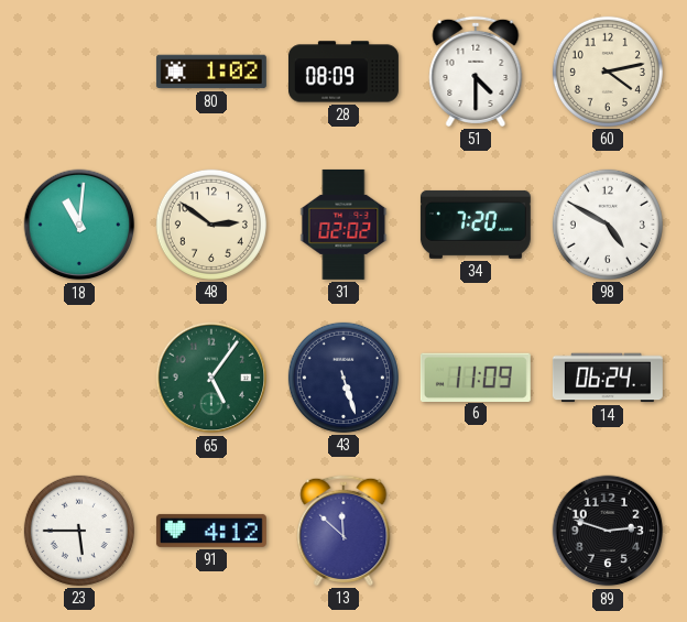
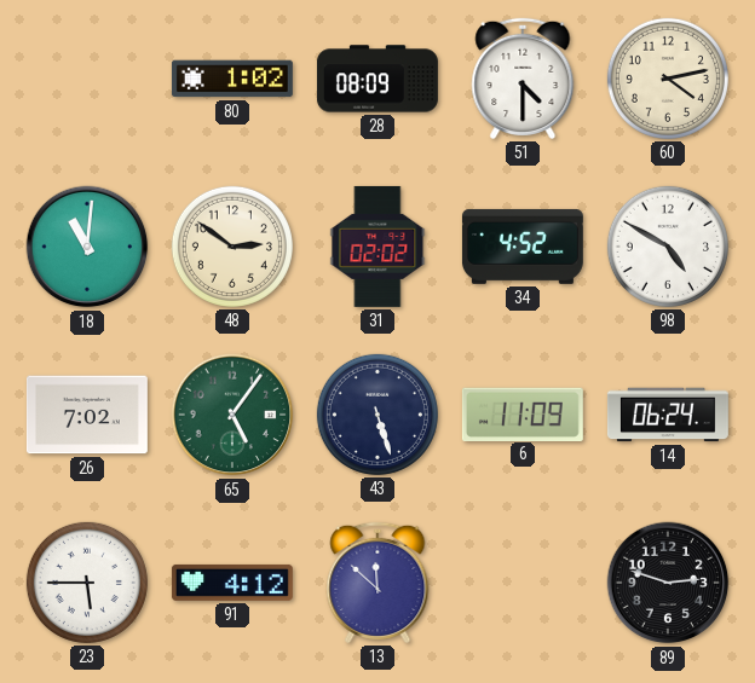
34: 7:20 -> 4:52 (523, 247)
26: none -> 7:02 (87, 415)
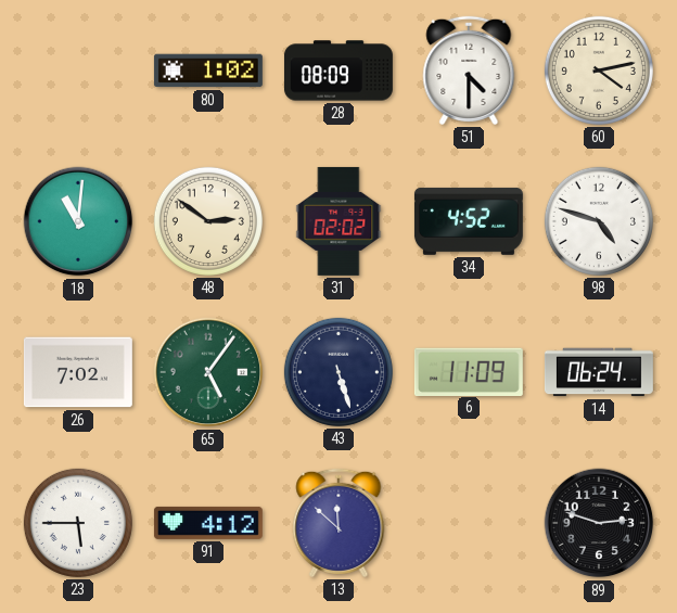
98: 4:50 -> 4:48 (599, 221)
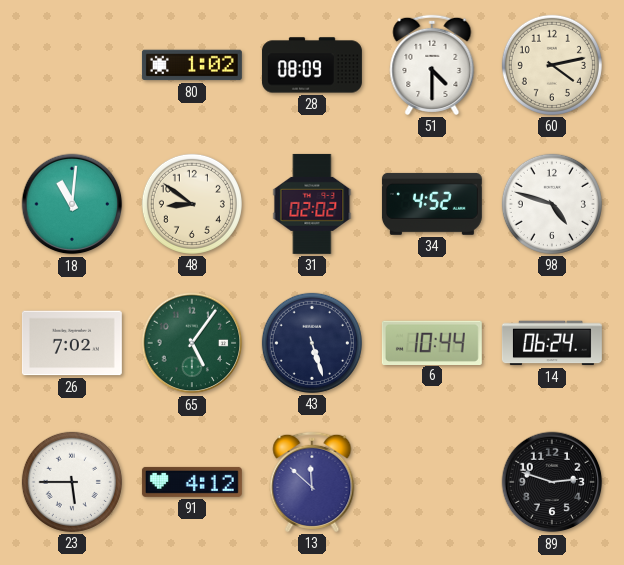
48: 2:51 -> 8:51 (192, 204)
6: 11:09 -> 10:44 (432, 342)
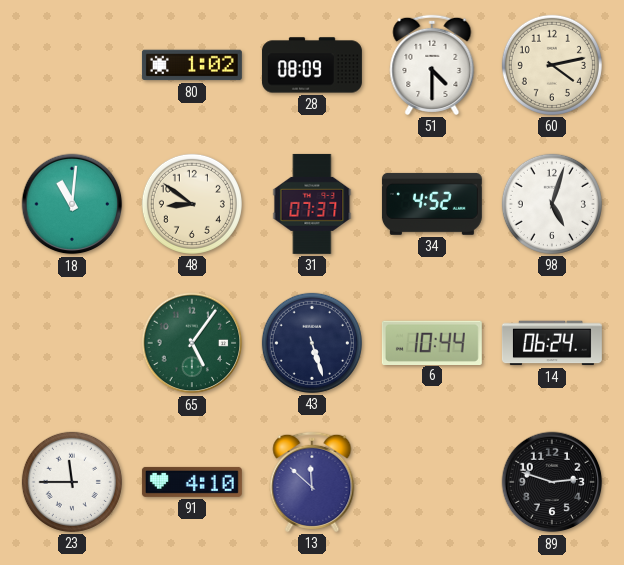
31: 02:02 -> 07:37 (312, 204)
98: 4:48 -> 5:03 (552, 204)
26: 7:02 -> none (72, 343)
23: 5:45 -> 11:45 (72, 482)
91: 4:12 -> 4:10 (192, 482)
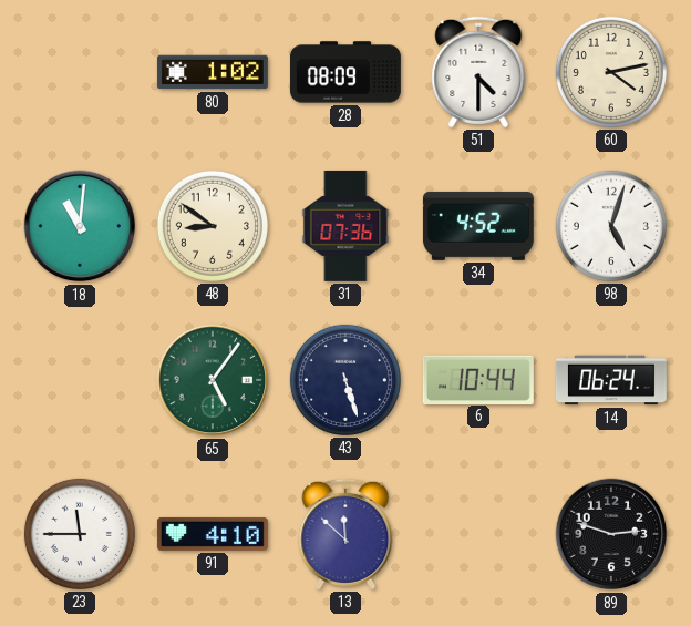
31: 07:37 -> 07:36 (345, 226)
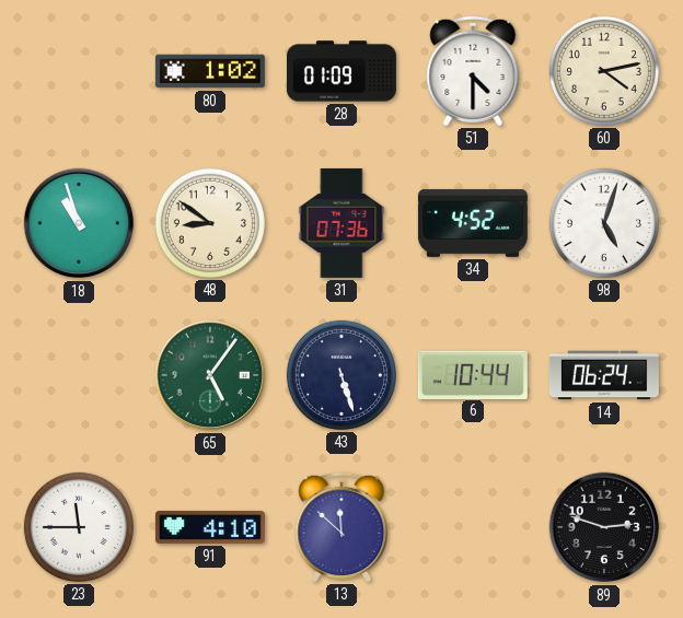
28: 08:09 -> 01:09 (342, 71)
18: 11:01 -> 10:57 (79, 223)
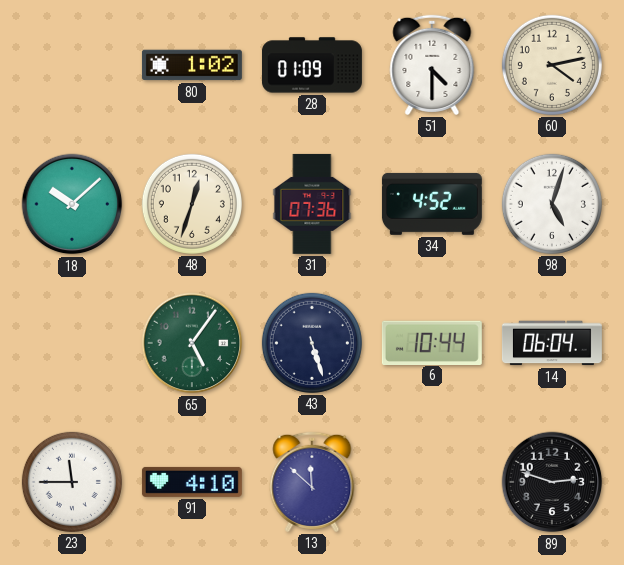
18: 10:57 -> 10:08 (72, 204)
48: 8:51 -> 12:33 (192, 204)
14: 06:24 -> 06:04 (552, 343)
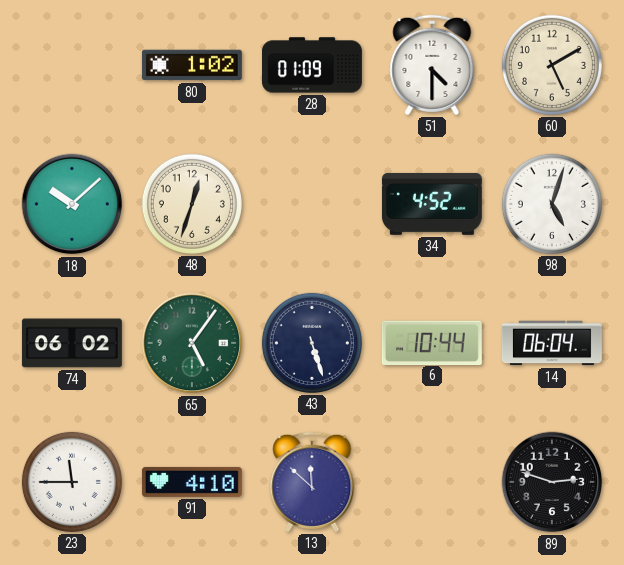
60: 4:13 -> 5:10 (552, 65)
31: 07:36 -> none (312, 204)
74: none -> 06:02 (72, 343)
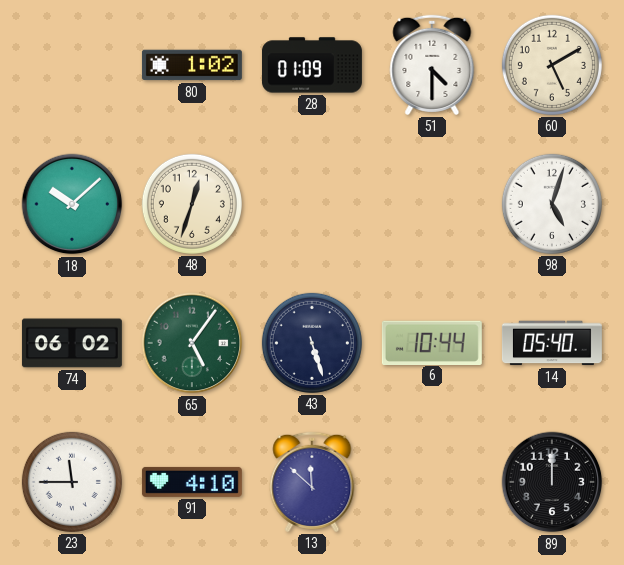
34: 4:52 -> none (432, 204)
14: 06:04 -> 05:40 (552, 343)
89: 2:48 -> 12:00 (552, 482)
